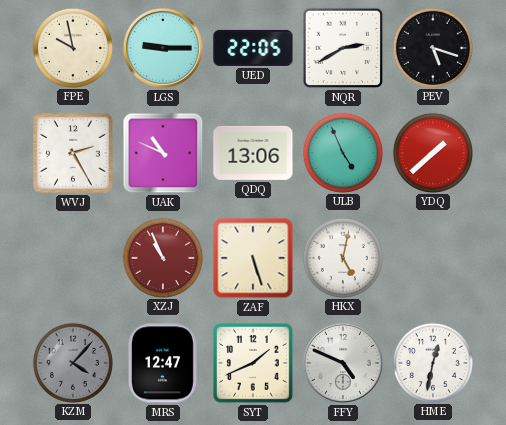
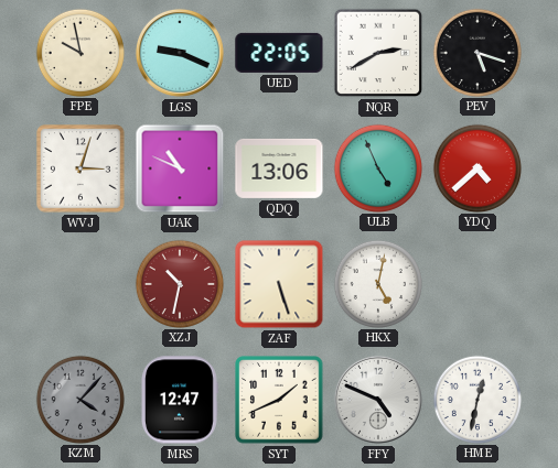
LGS: 9:15 -> 9:19 (180, 53)
WVJ: 2:25 -> 3:03 (81, 168)
YDQ: 1:38 -> 4:38 (476, 167)
XZJ: 10:56 -> 10:32 (179, 283)
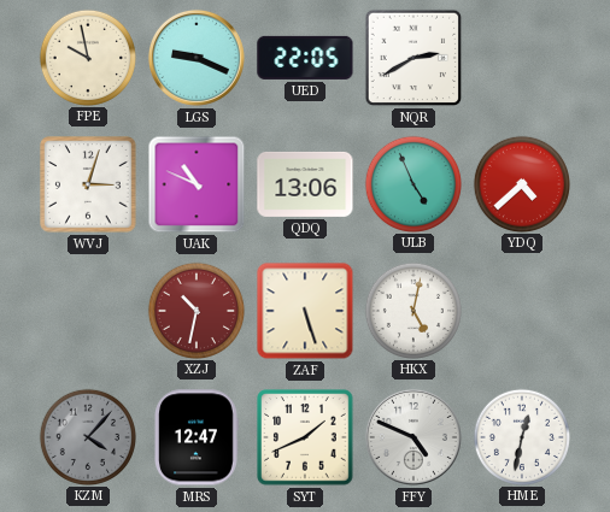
PEV: 5:18 -> none (476, 52)
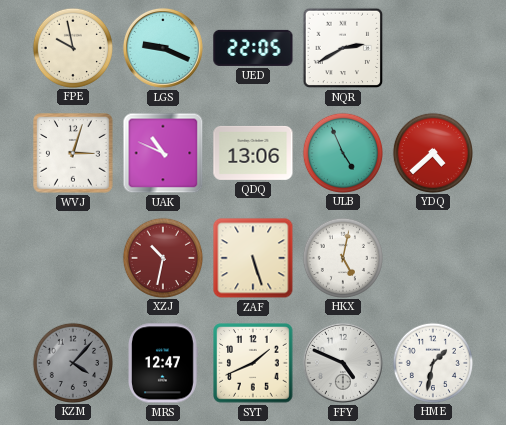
HME: 12:32 -> 1:32 (432, 362)
